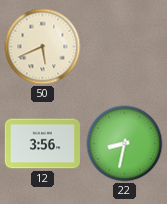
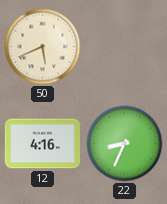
12: 3:56 -> 4:16 (42, 144)
22: 8:32 -> 8:34 (125, 144)
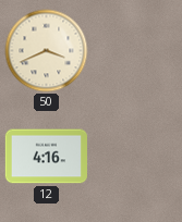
50: 5:41 -> 3:41 (47, 51)
22: 8:34 -> none (125, 144)
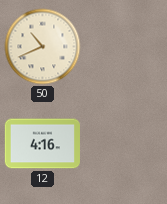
50: 3:41 -> 10:41 (43, 47)
